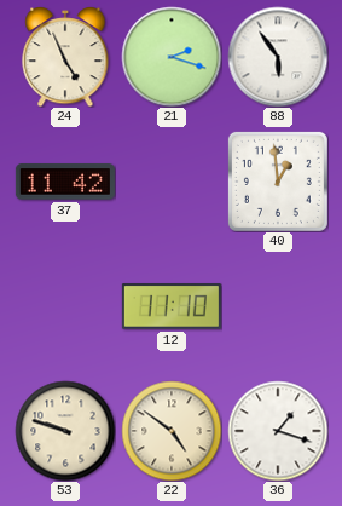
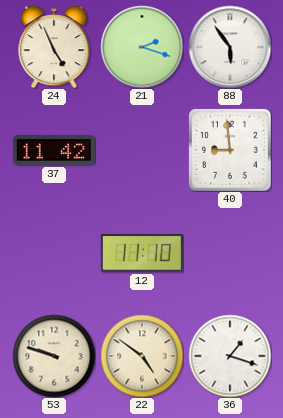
40: 12:59 -> 8:59 (230, 150)
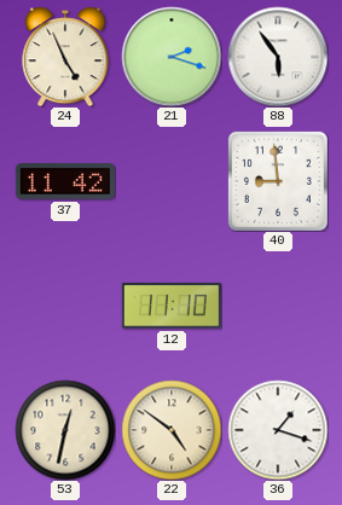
53: 9:48 -> 12:32 (65, 430)
